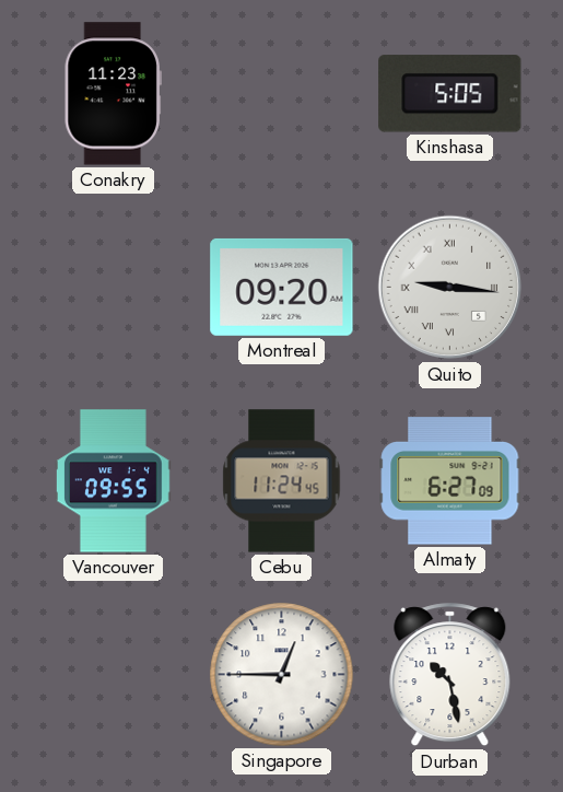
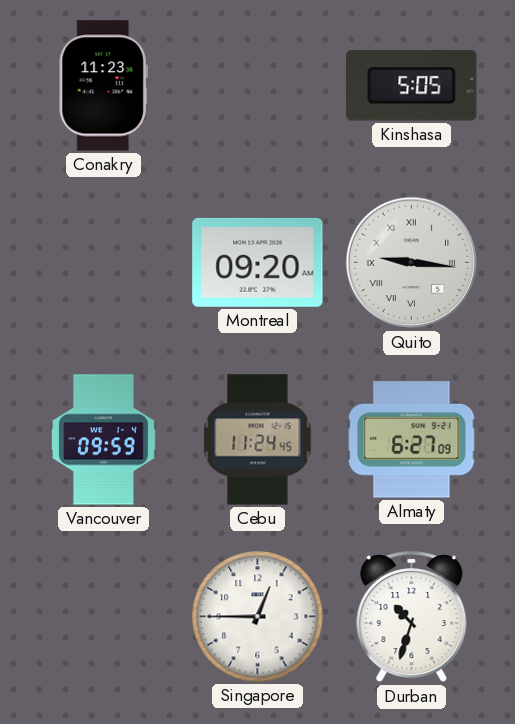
Vancouver: 09:55 -> 09:59 (103, 440)
Durban: 10:28 -> 10:33 (412, 617)
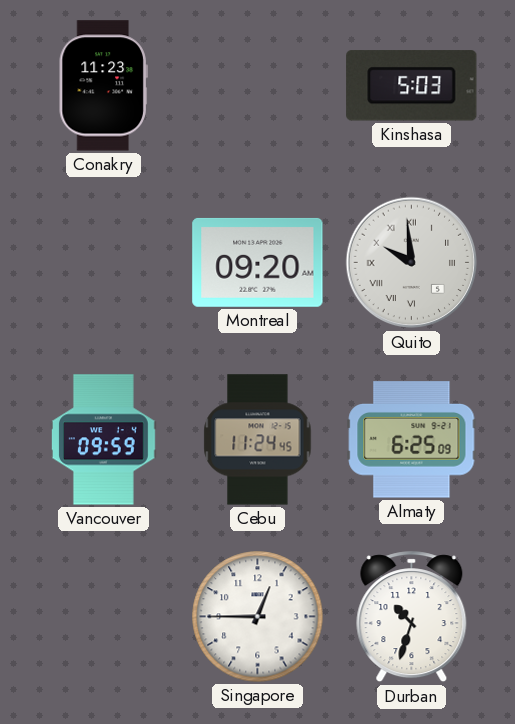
Kinshasa: 5:05 -> 5:03 (412, 86)
Quito: 9:16 -> 9:59 (412, 263)
Almaty: 6:27 -> 6:25 (412, 440)
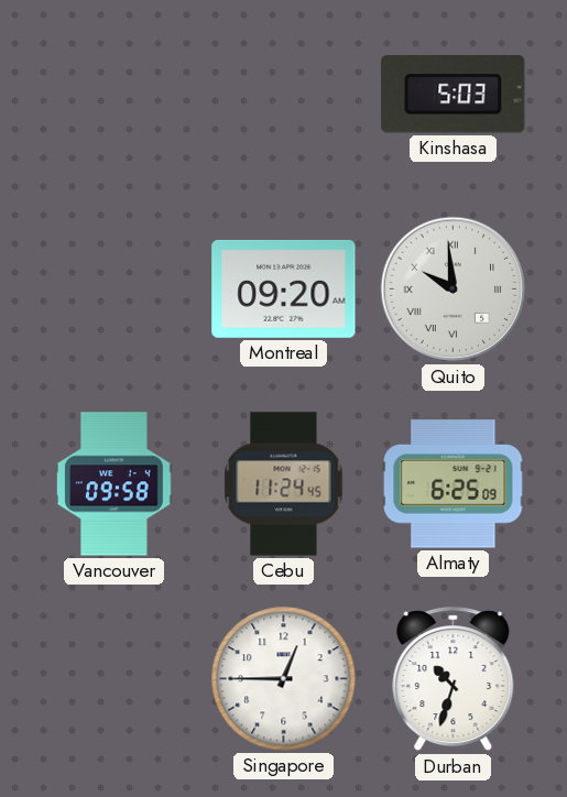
Conakry: 11:23 -> none (103, 86)
Vancouver: 09:59 -> 09:58 (113, 484)
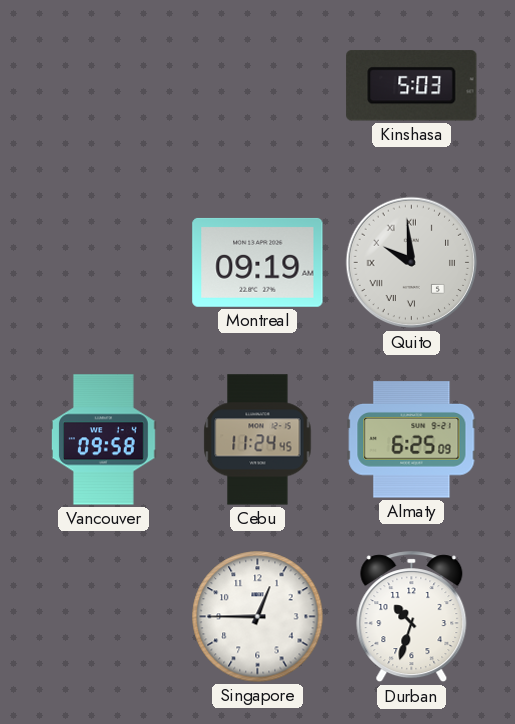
Montreal: 09:20 -> 09:19 (258, 262)
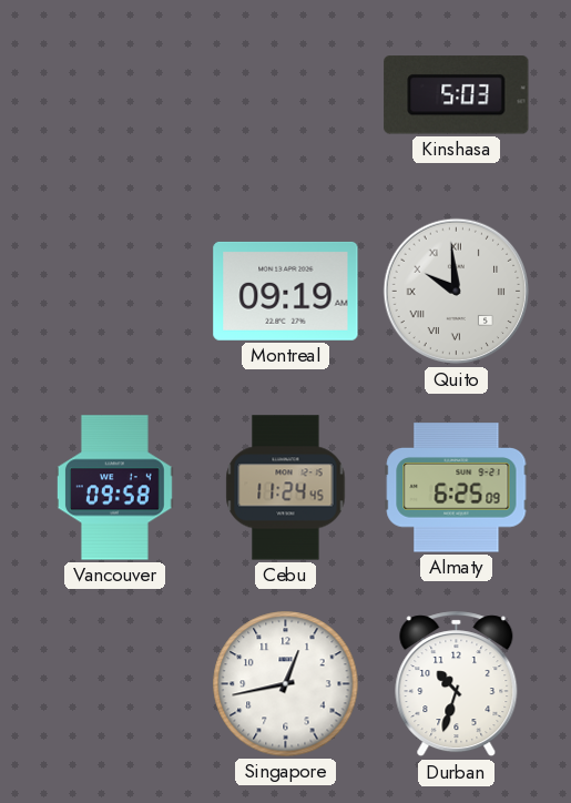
Singapore: 12:45 -> 12:43 (286, 684)
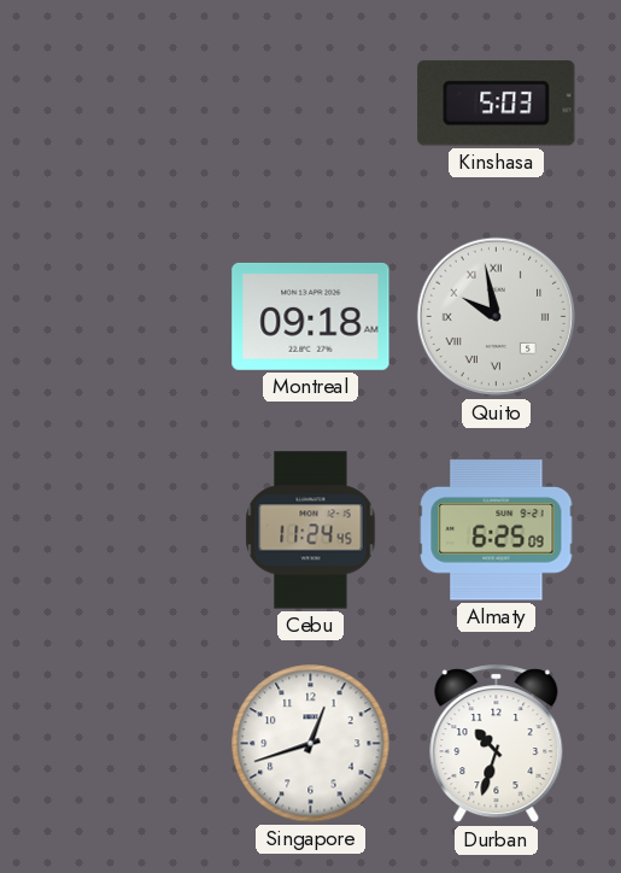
Montreal: 09:19 -> 09:18 (311, 316)
Quito: 9:59 -> 9:58 (497, 317)
Vancouver: 09:58 -> none (114, 488)
Singapore: 12:43 -> 12:42 (311, 744)
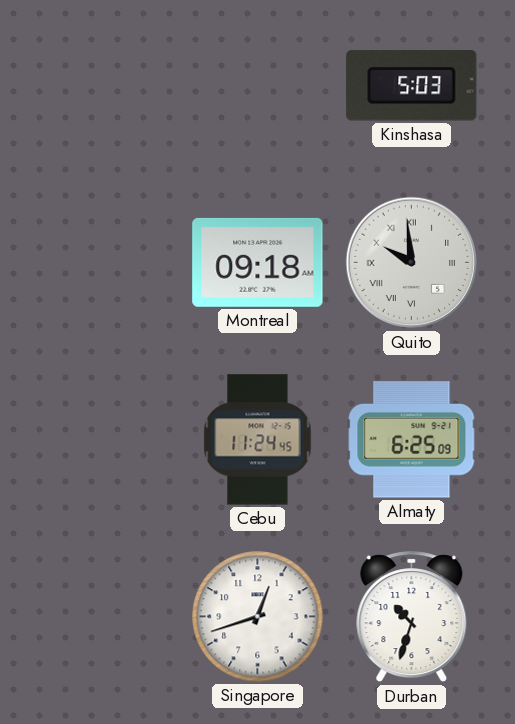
Quito: 9:58 -> 9:59 (412, 263)
